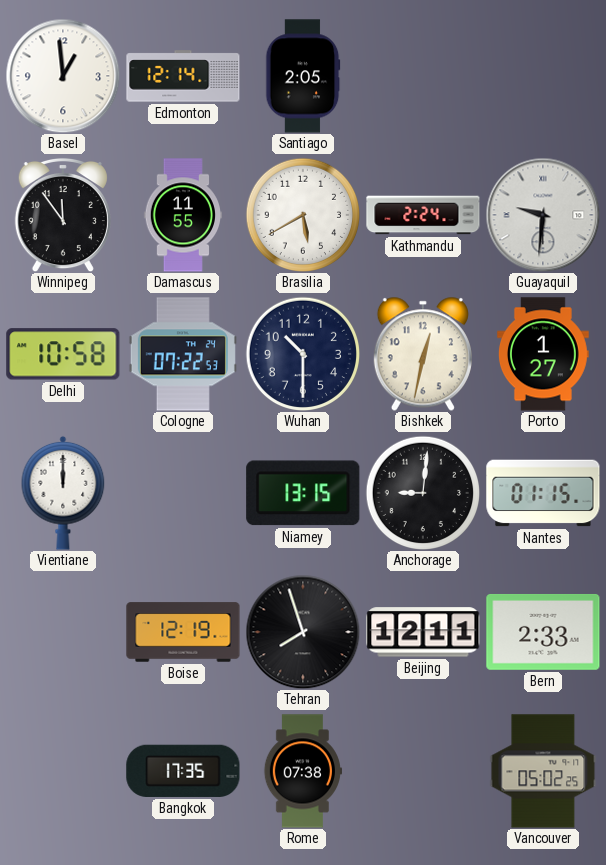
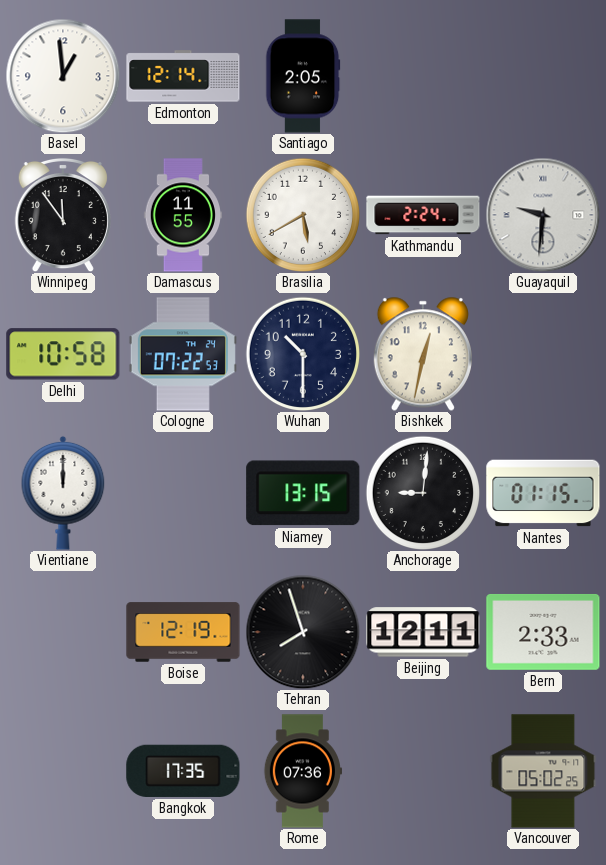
Porto: 1:27 -> none (543, 354)
Rome: 07:38 -> 07:36 (303, 771)
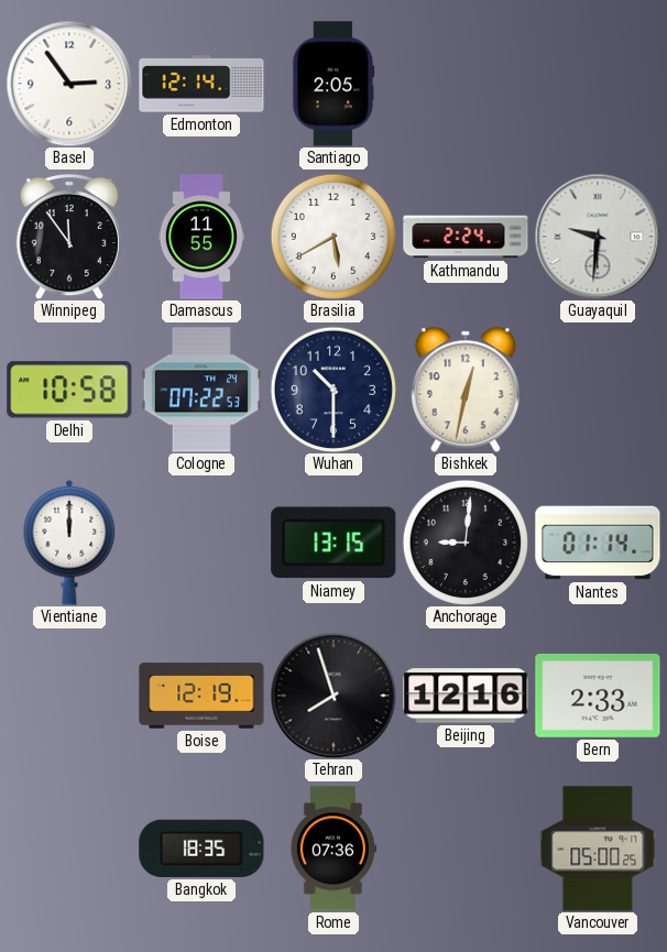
Basel: 12:59 -> 2:54 (69, 84)
Nantes: 01:15 -> 01:14 (598, 543)
Beijing: 12:11 -> 12:16 (466, 696)
Bangkok: 17:35 -> 18:35 (201, 849)
Vancouver: 05:02 -> 05:00 (598, 849)
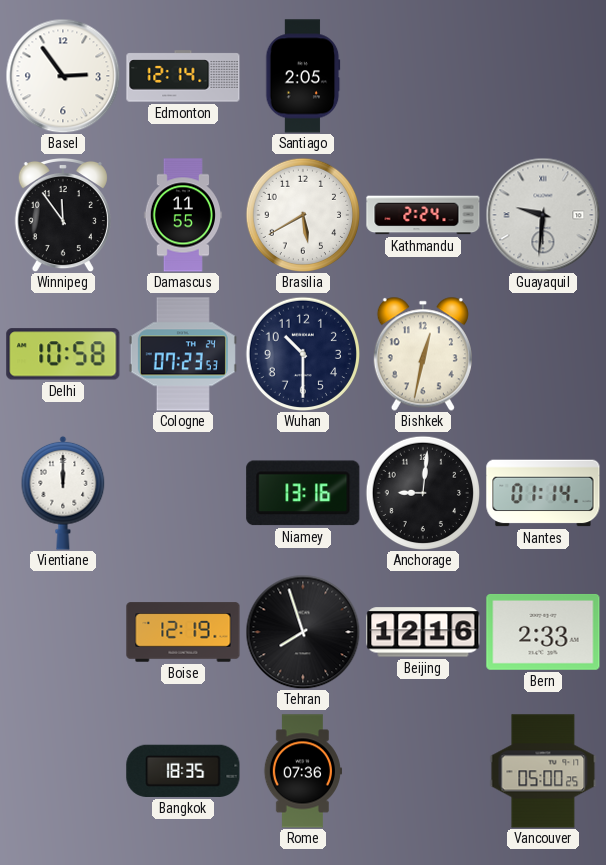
Cologne: 07:22 -> 07:23 (183, 354)
Niamey: 13:15 -> 13:16 (303, 493)
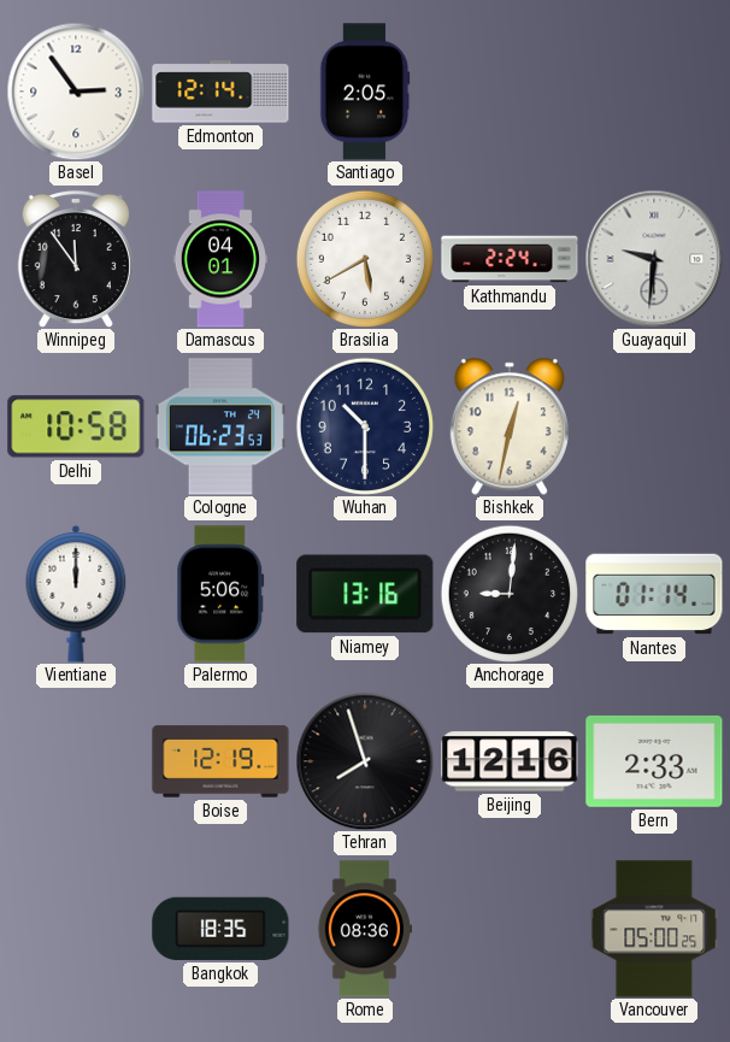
Damascus: 11:55 -> 04:01 (219, 259)
Cologne: 07:23 -> 06:23 (220, 426)
Palermo: none -> 5:06 (220, 594)
Rome: 07:36 -> 08:36 (365, 929)
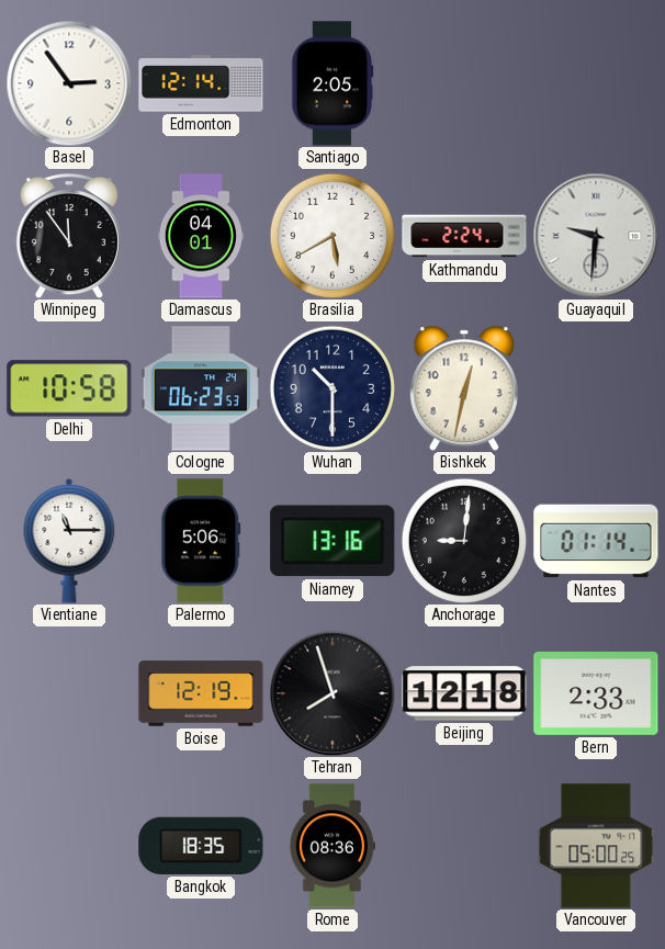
Vientiane: 12:00 -> 11:15 (69, 541)
Beijing: 12:16 -> 12:18 (464, 693)
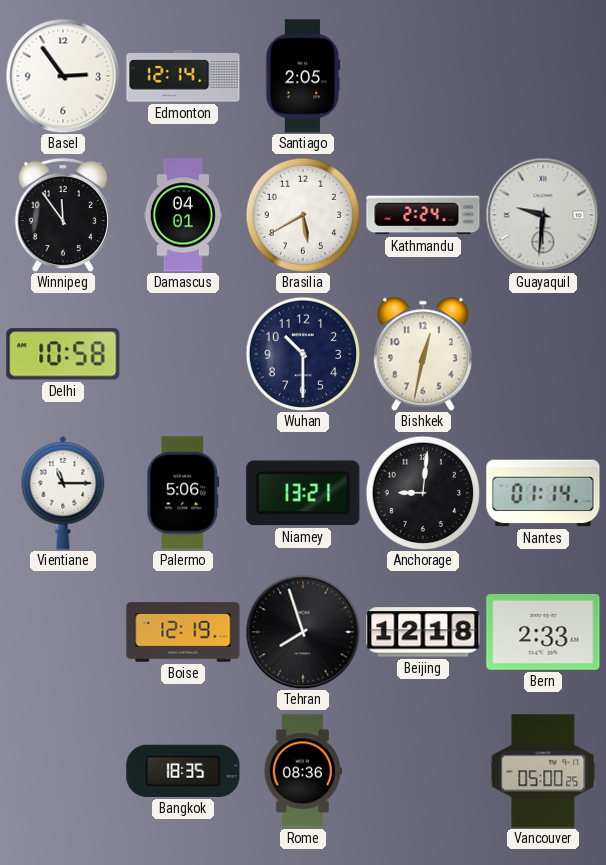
Cologne: 06:23 -> none (201, 388)
Niamey: 13:16 -> 13:21 (303, 493)
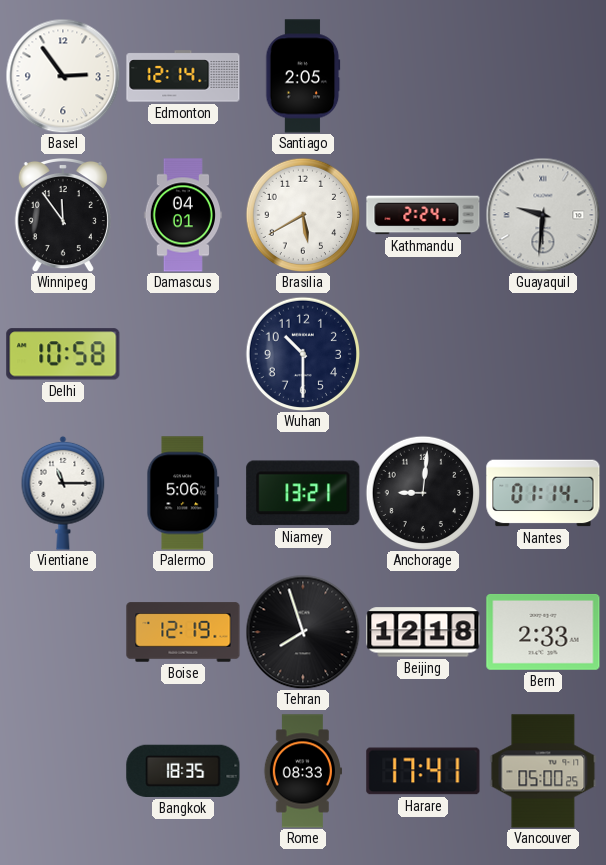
Bishkek: 12:32 -> none (423, 354)
Rome: 08:36 -> 08:33 (303, 771)
Harare: none -> 17:41 (423, 771)
